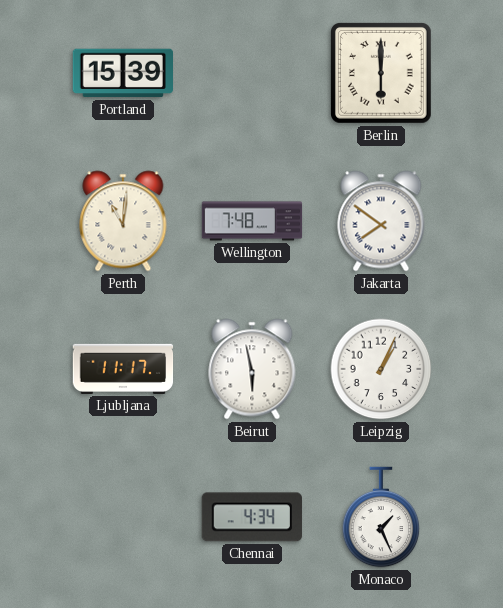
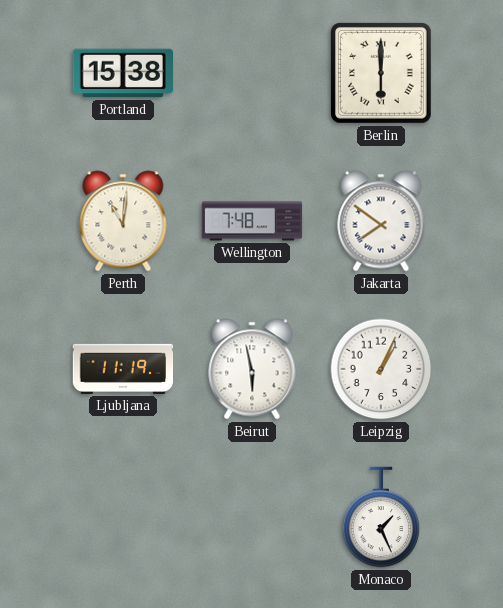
Portland: 15:39 -> 15:38 (122, 73)
Ljubljana: 11:17 -> 11:19 (123, 369)
Chennai: 4:34 -> none (252, 517)
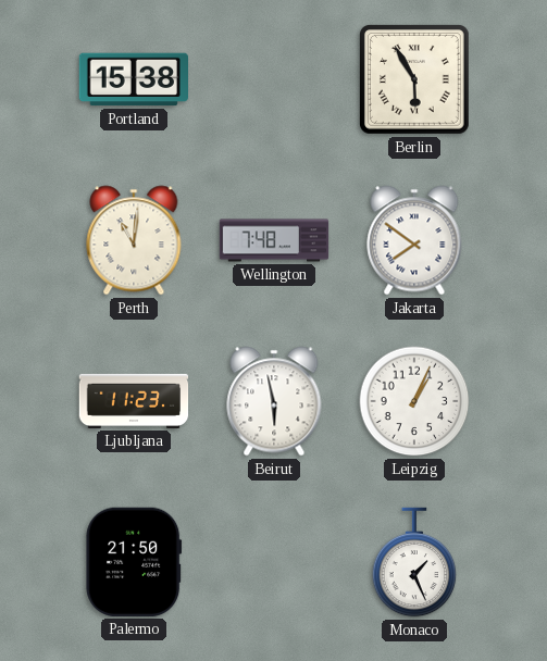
Berlin: 6:00 -> 5:55 (415, 80)
Ljubljana: 11:19 -> 11:23 (134, 401)
Palermo: none -> 21:50 (134, 562)
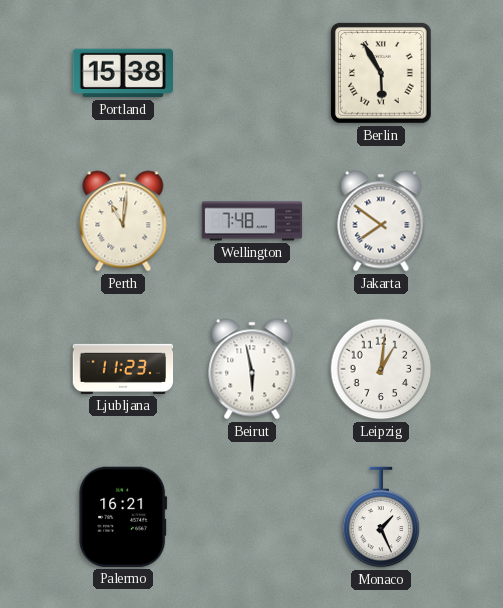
Leipzig: 1:04 -> 1:01 (381, 369)
Palermo: 21:50 -> 16:21 (123, 517)
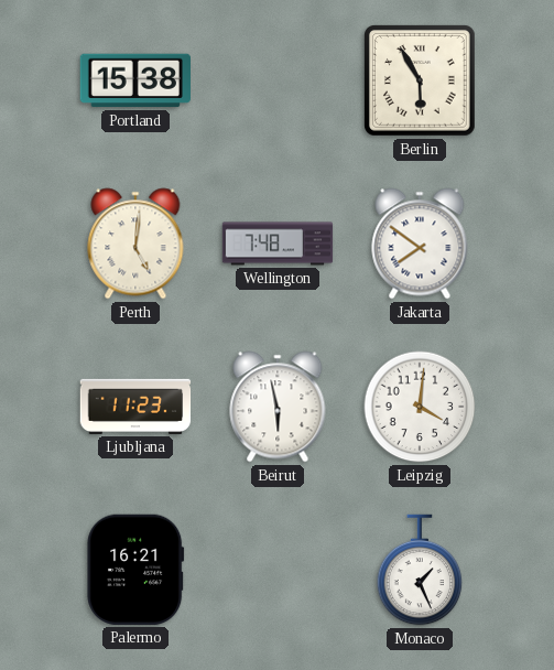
Perth: 11:01 -> 5:01 (135, 244)
Leipzig: 1:01 -> 4:01 (420, 407)
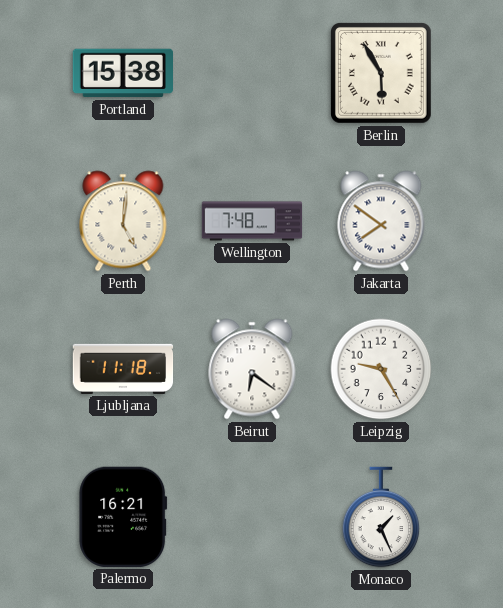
Ljubljana: 11:23 -> 11:18 (123, 369)
Beirut: 5:58 -> 6:21 (252, 369)
Leipzig: 4:01 -> 9:25 (381, 369)
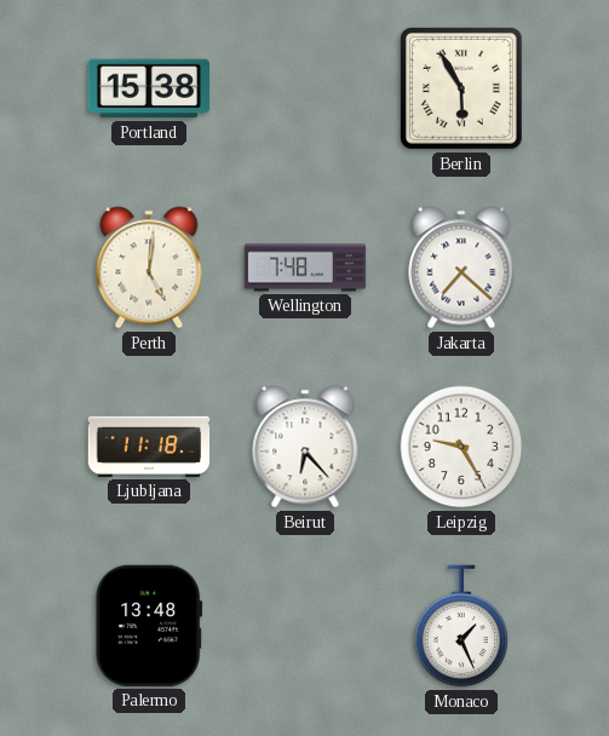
Jakarta: 7:51 -> 7:22 (461, 268)
Beirut: 6:21 -> 6:23 (305, 447)
Palermo: 16:21 -> 13:48 (149, 626)
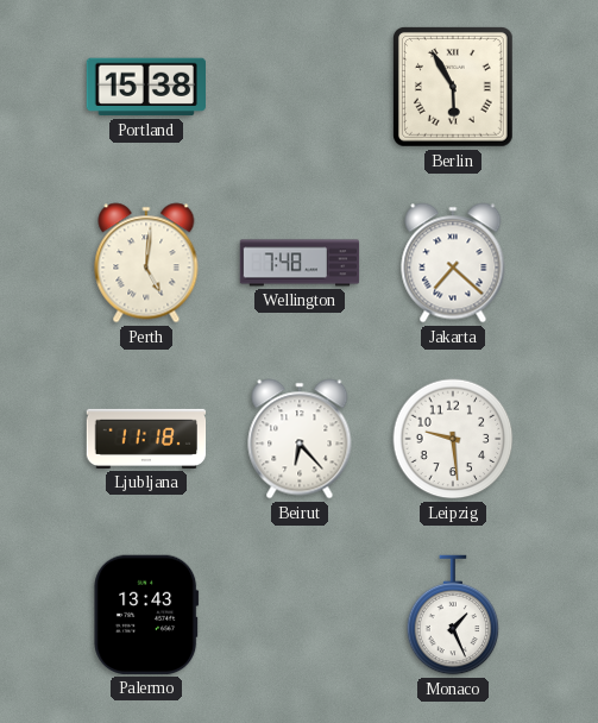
Leipzig: 9:25 -> 9:29 (453, 439)
Palermo: 13:48 -> 13:43 (146, 615)
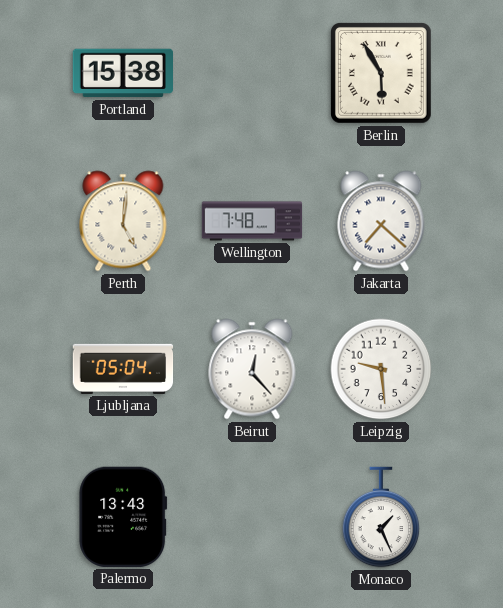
Ljubljana: 11:18 -> 05:04 (123, 369)
Beirut: 6:23 -> 12:23 (252, 369)
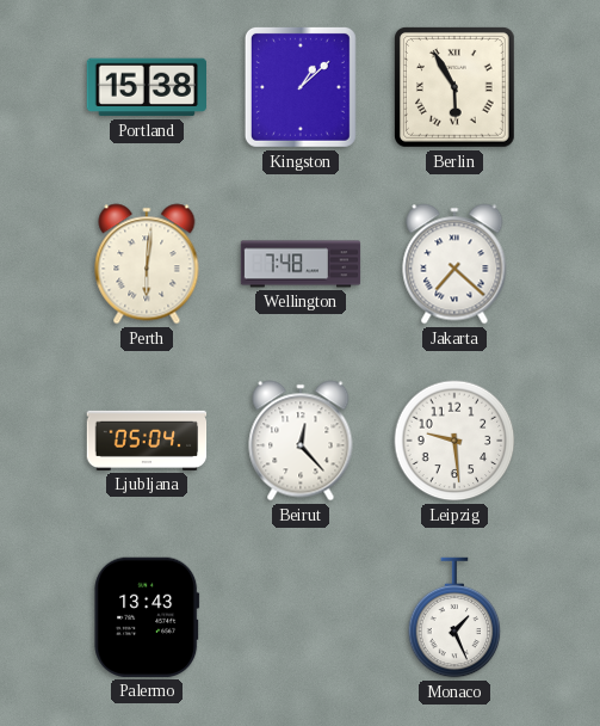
Kingston: none -> 1:08 (301, 87)
Perth: 5:01 -> 6:01 (147, 264)
